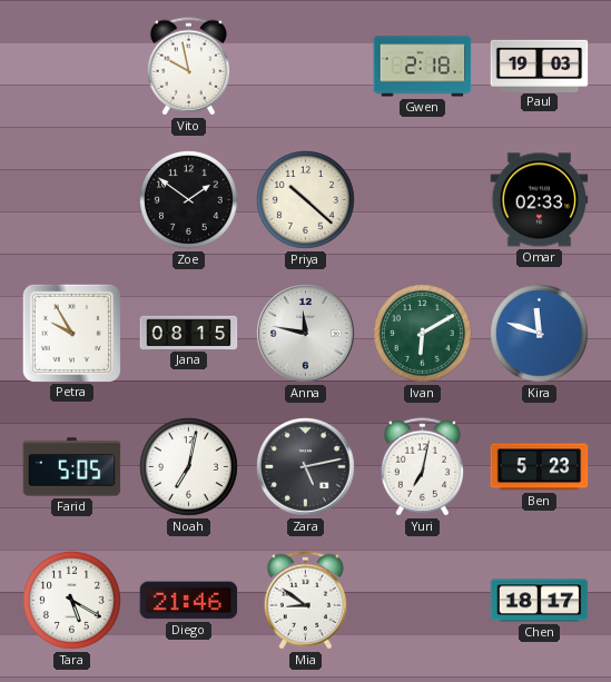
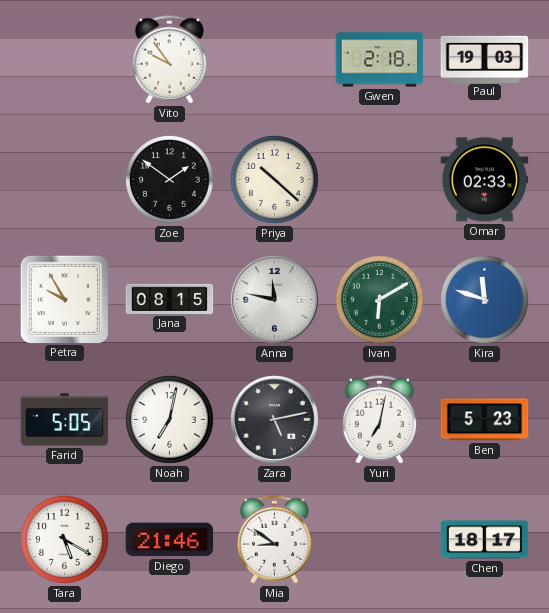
Vito: 9:58 -> 9:54 (169, 60)
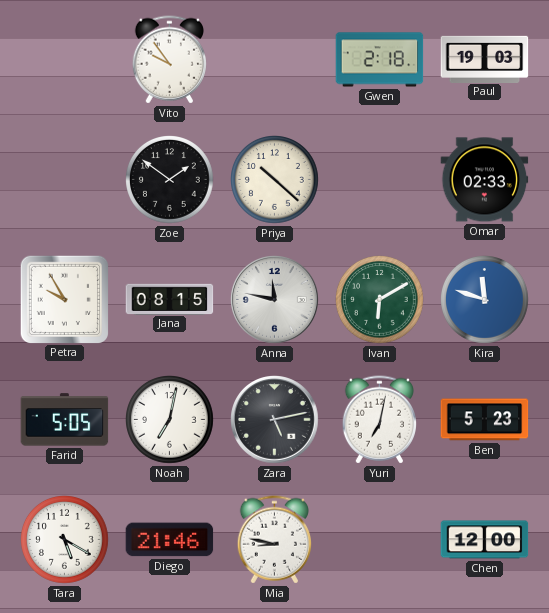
Mia: 8:51 -> 8:47 (274, 540)
Chen: 18:17 -> 12:00 (485, 540)
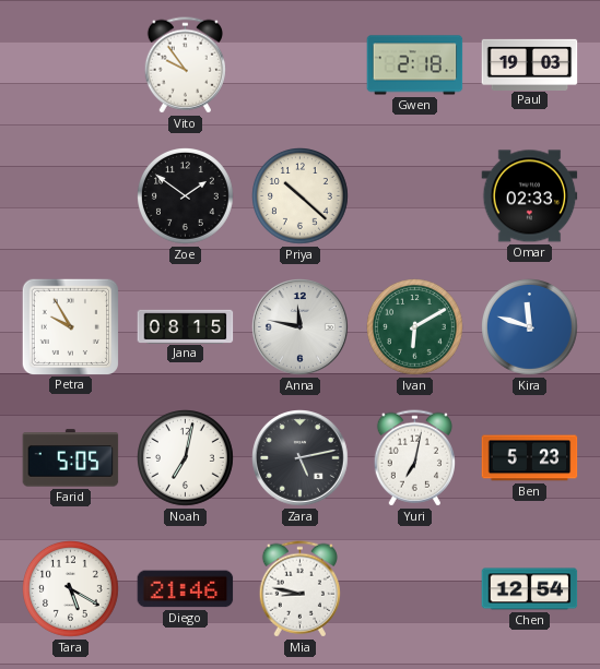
Chen: 12:00 -> 12:54 (530, 589)
